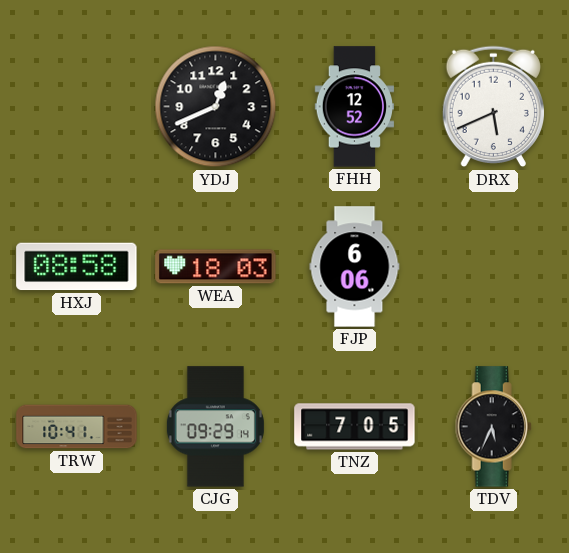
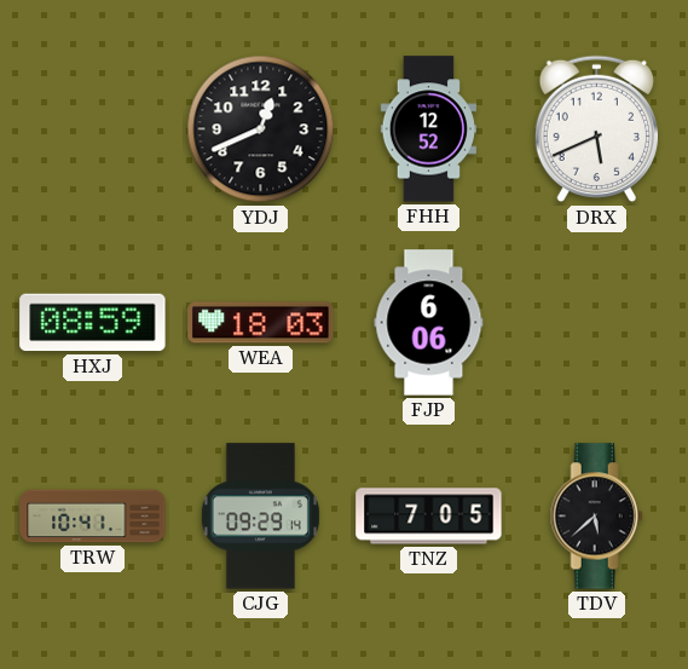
HXJ: 08:58 -> 08:59 (93, 323)
TDV: 5:34 -> 5:38 (596, 517)
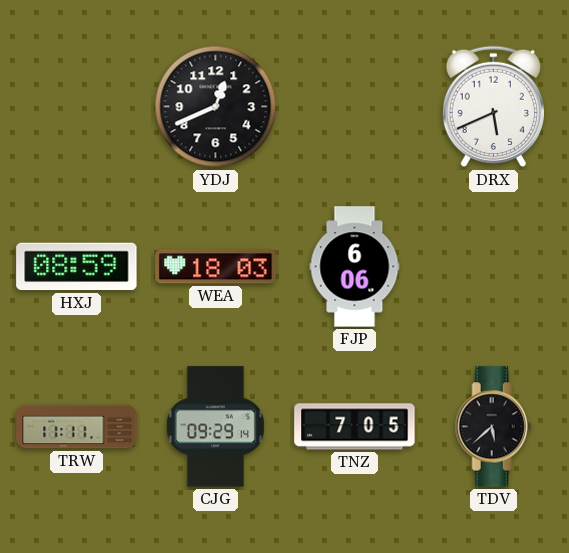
FHH: 12:52 -> none (429, 129)
TRW: 10:41 -> 11:11 (77, 427)
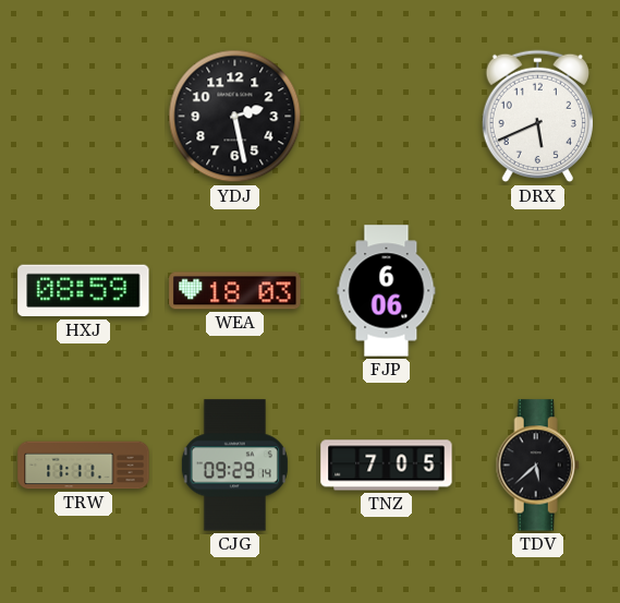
YDJ: 12:41 -> 2:28 (235, 117)
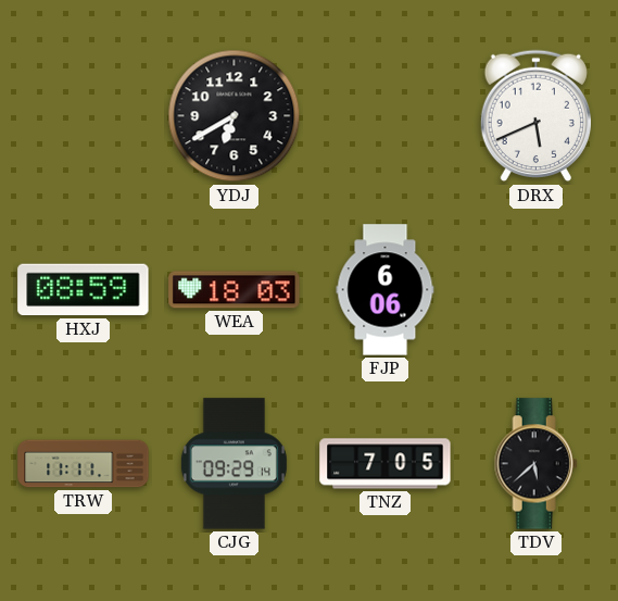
YDJ: 2:28 -> 6:40 (235, 116)
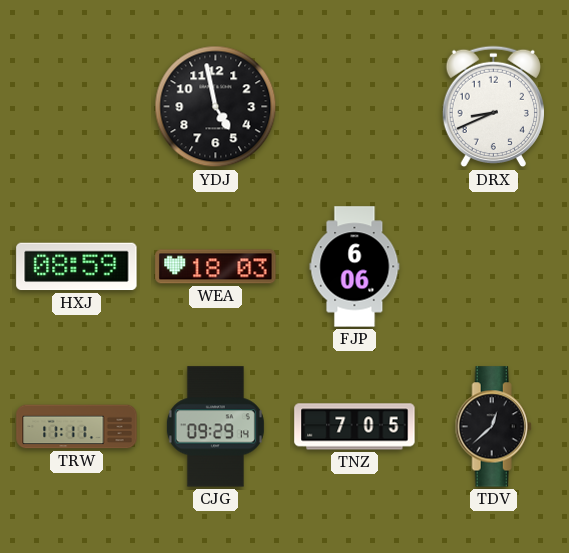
YDJ: 6:40 -> 4:58 (216, 107)
DRX: 5:41 -> 8:41 (493, 107)
TDV: 5:38 -> 12:38 (493, 427)
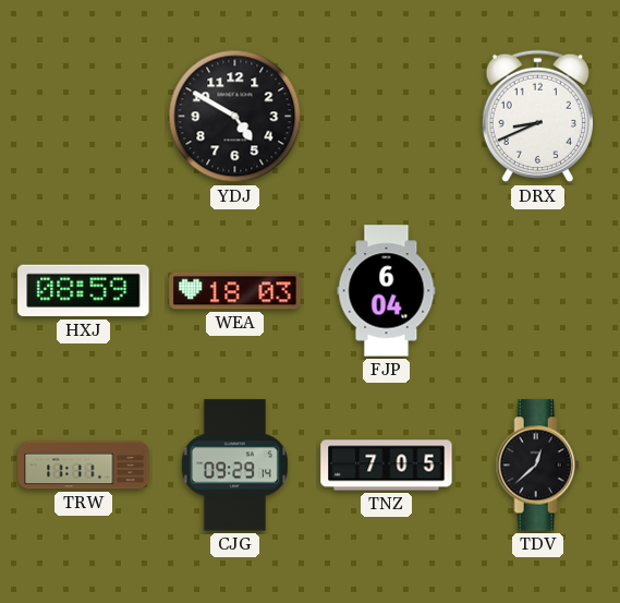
YDJ: 4:58 -> 4:50 (235, 117)
FJP: 6:06 -> 6:04 (387, 291)
